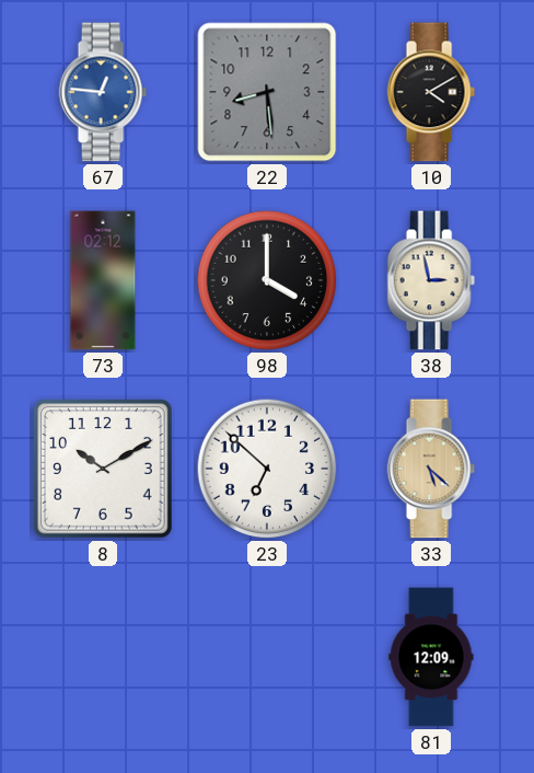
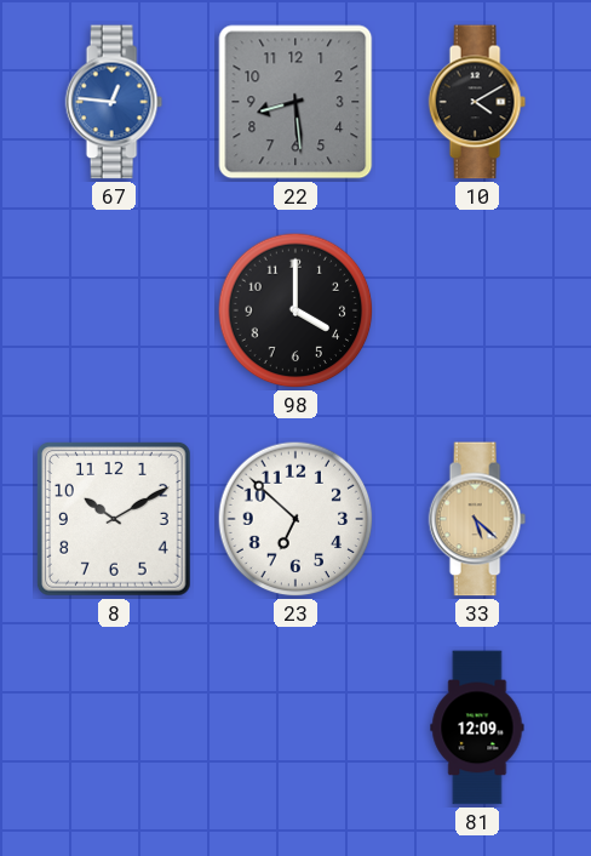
73: 02:12 -> none (103, 280)
38: 2:58 -> none (431, 280)
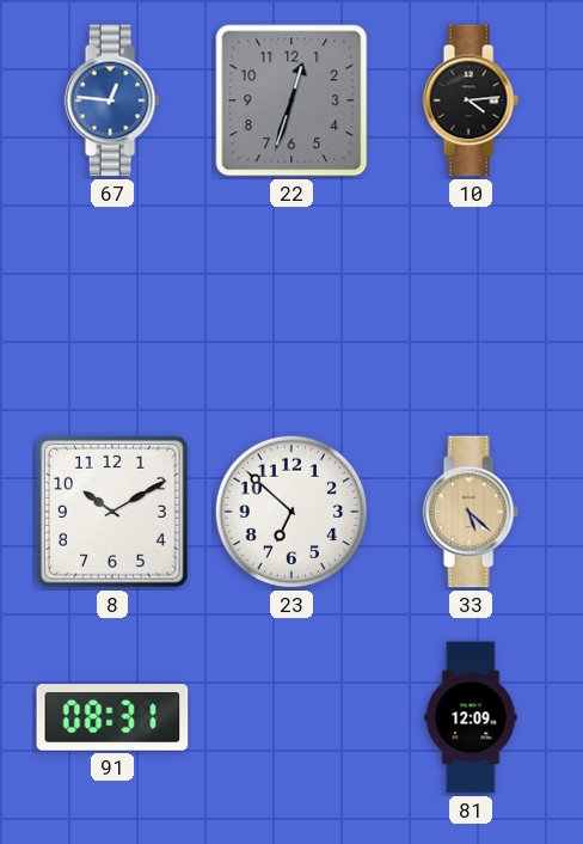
22: 8:29 -> 12:33 (291, 100)
10: 4:10 -> 4:14 (471, 100)
98: 4:00 -> none (295, 310)
91: none -> 08:31 (112, 717)
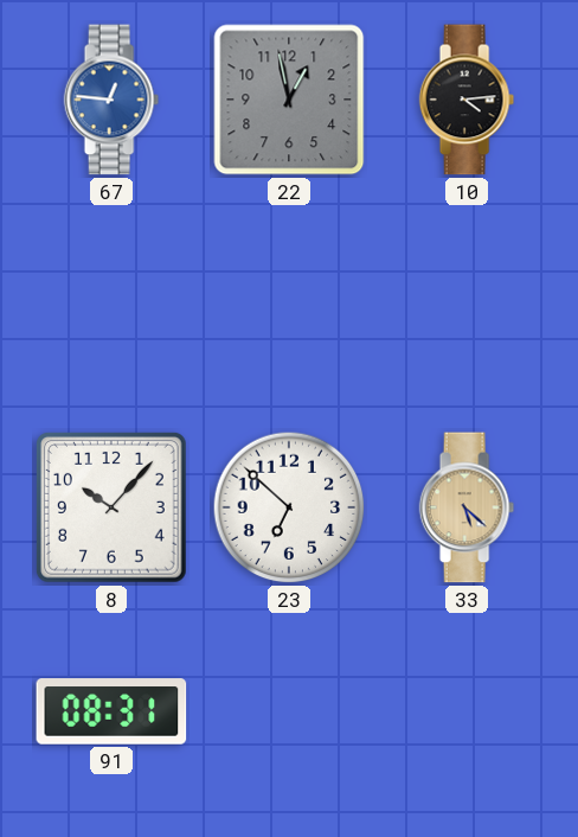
22: 12:33 -> 12:58 (289, 100)
8: 10:10 -> 10:07 (113, 509)
81: 12:09 -> none (471, 717)
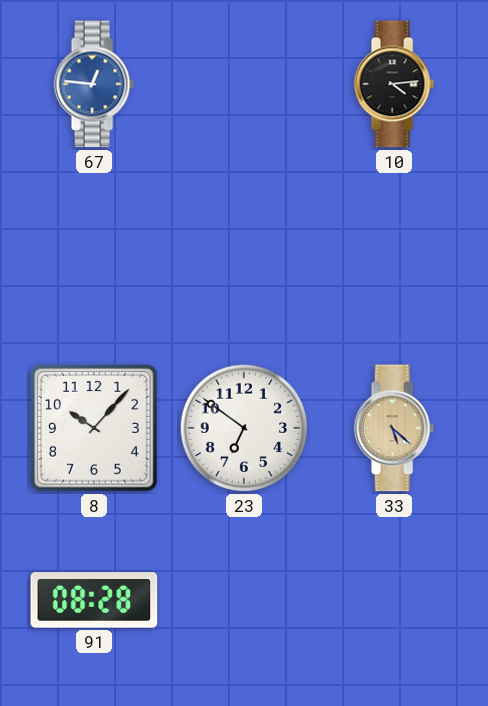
22: 12:58 -> none (289, 100)
23: 6:52 -> 6:51 (244, 428)
91: 08:31 -> 08:28 (94, 600)
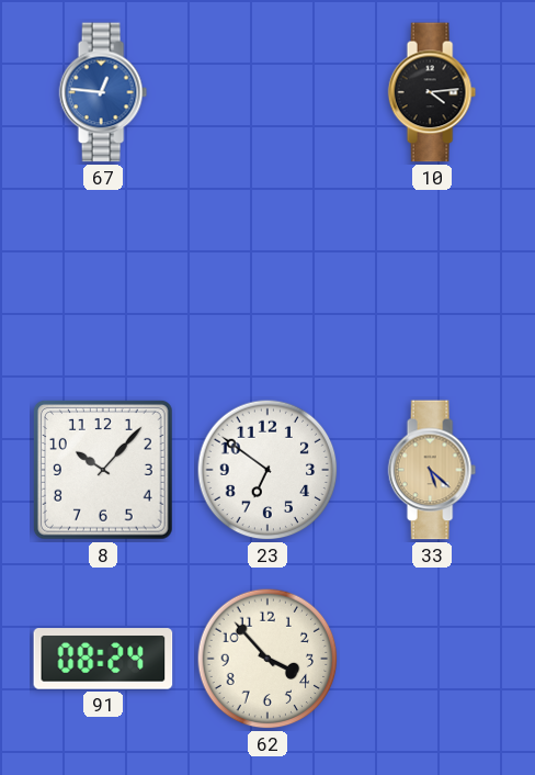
91: 08:28 -> 08:24 (103, 659)
62: none -> 3:53 (267, 659)
